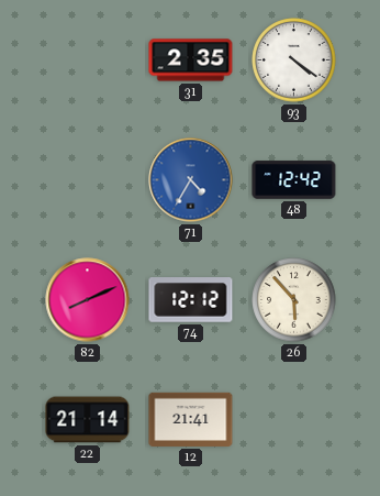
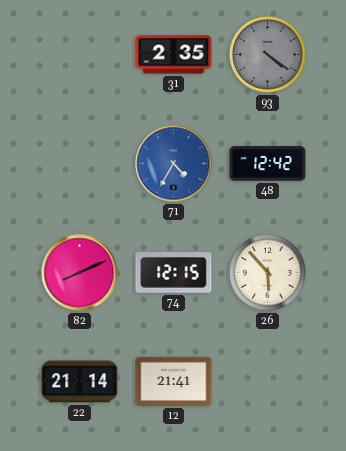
93 dial: white -> grey (268, 55)
74: 12:12 -> 12:15 (174, 273)
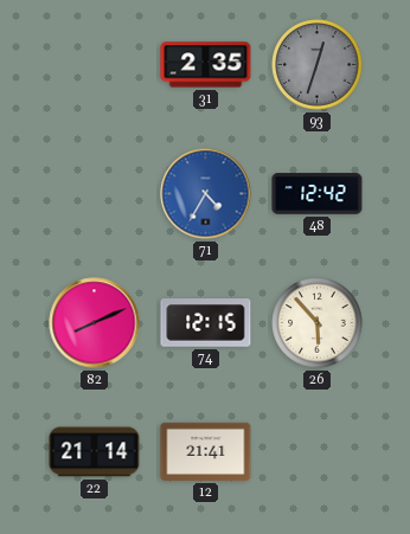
93: 4:21 -> 12:33 (318, 65)
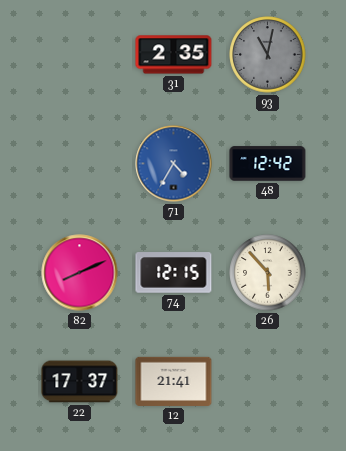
93: 12:33 -> 11:02 (268, 55)
22: 21:14 -> 17:37 (80, 382)
